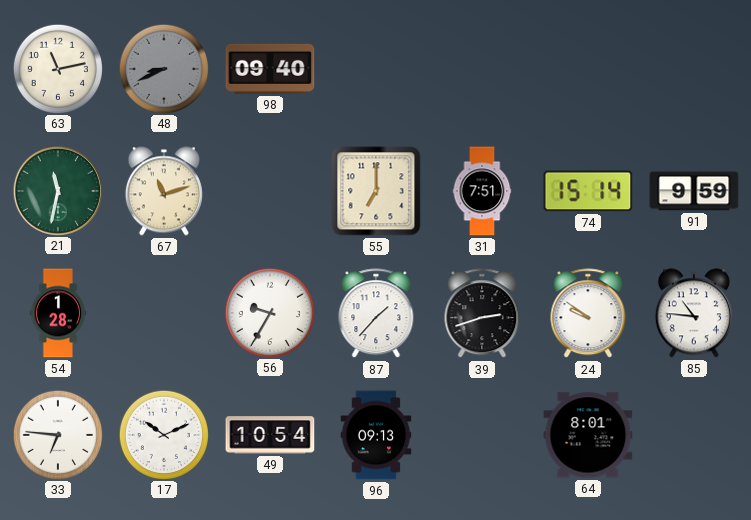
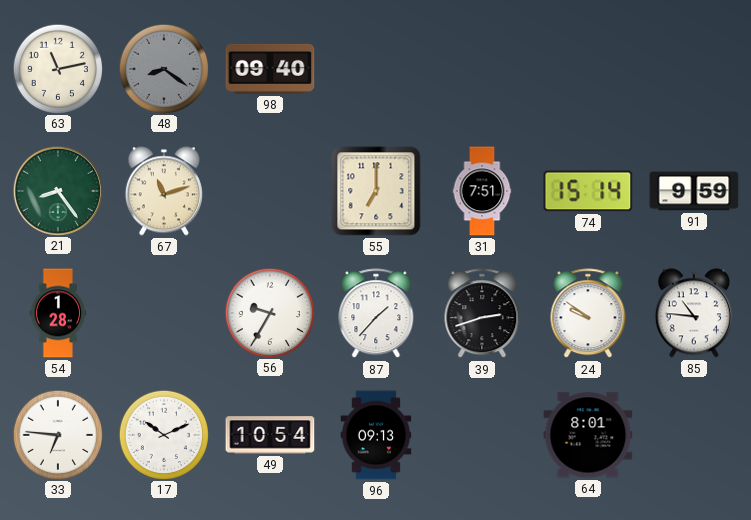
48: 8:41 -> 8:21 (163, 68)
21: 11:32 -> 8:24 (57, 190)
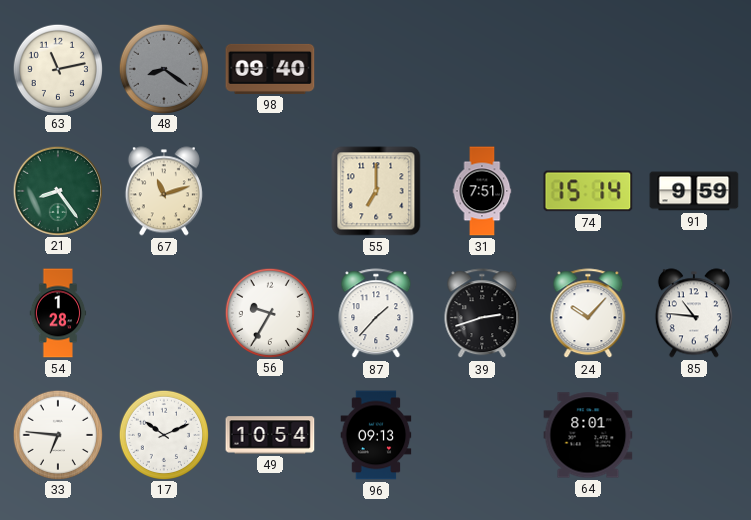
24: 9:51 -> 10:07 (588, 314)
